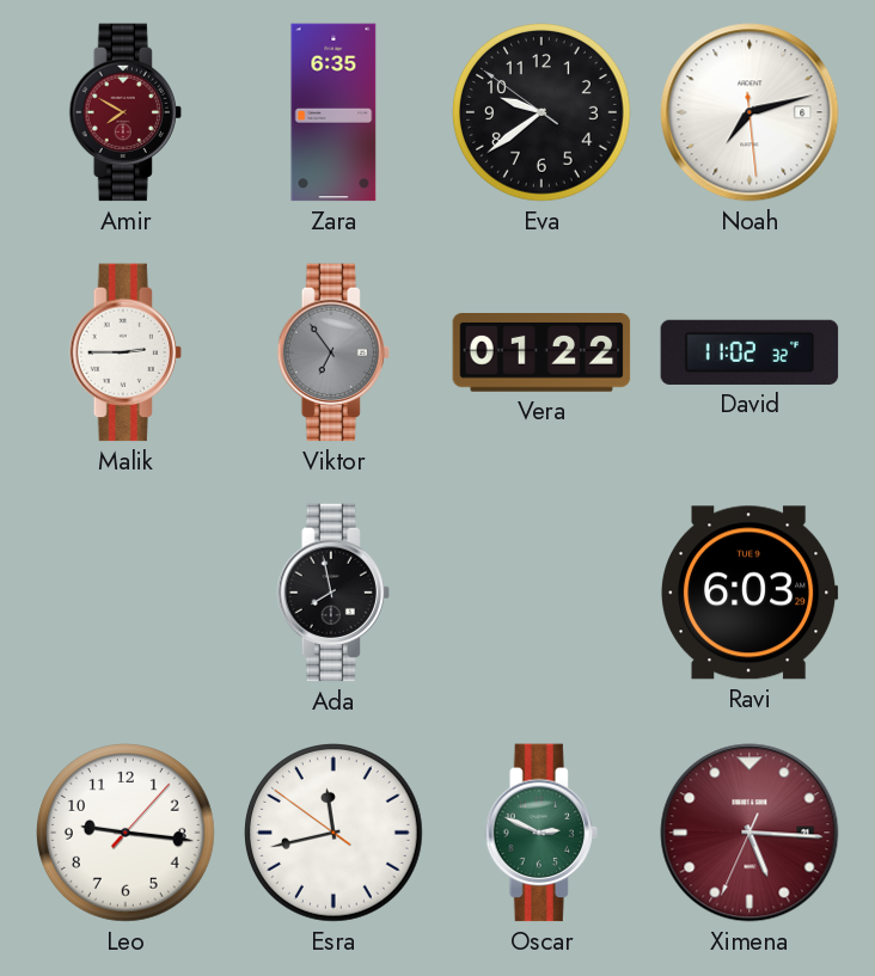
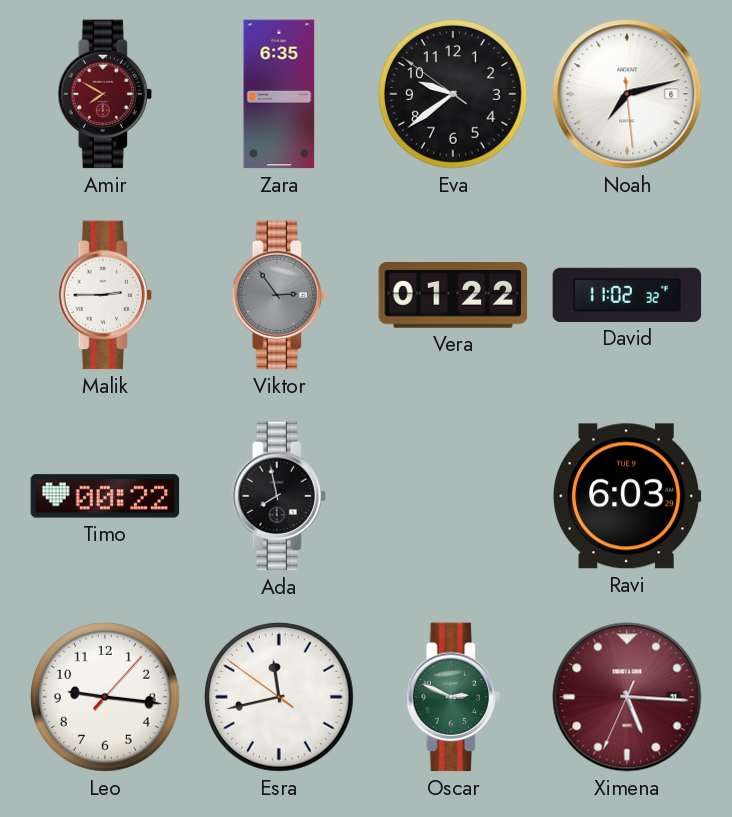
Viktor: 6:54 -> 2:54 (279, 295)
Timo: none -> 00:22 (105, 496)
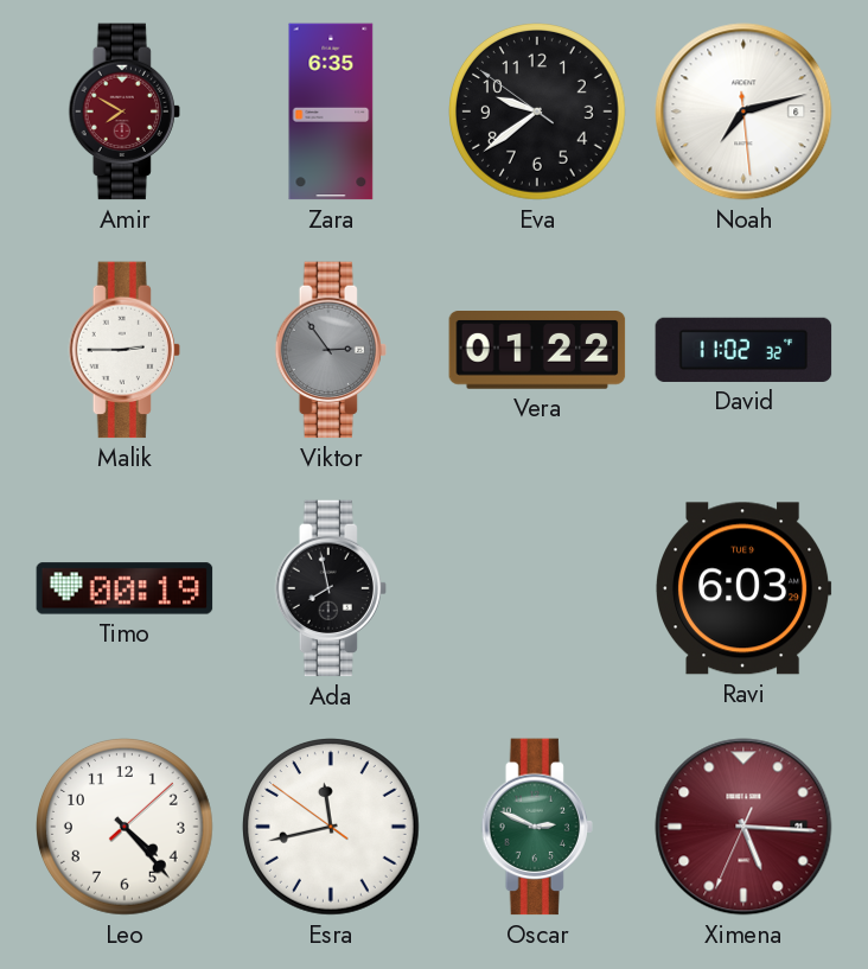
Timo: 00:22 -> 00:19 (125, 588)
Leo: 9:16 -> 4:23 (126, 828)
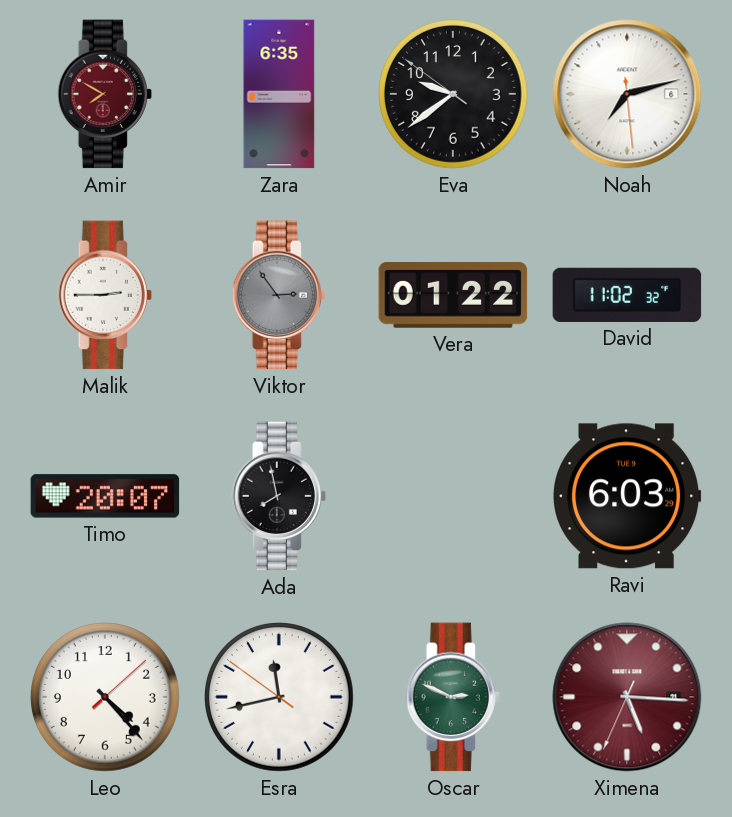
Timo: 00:19 -> 20:07 (105, 496)
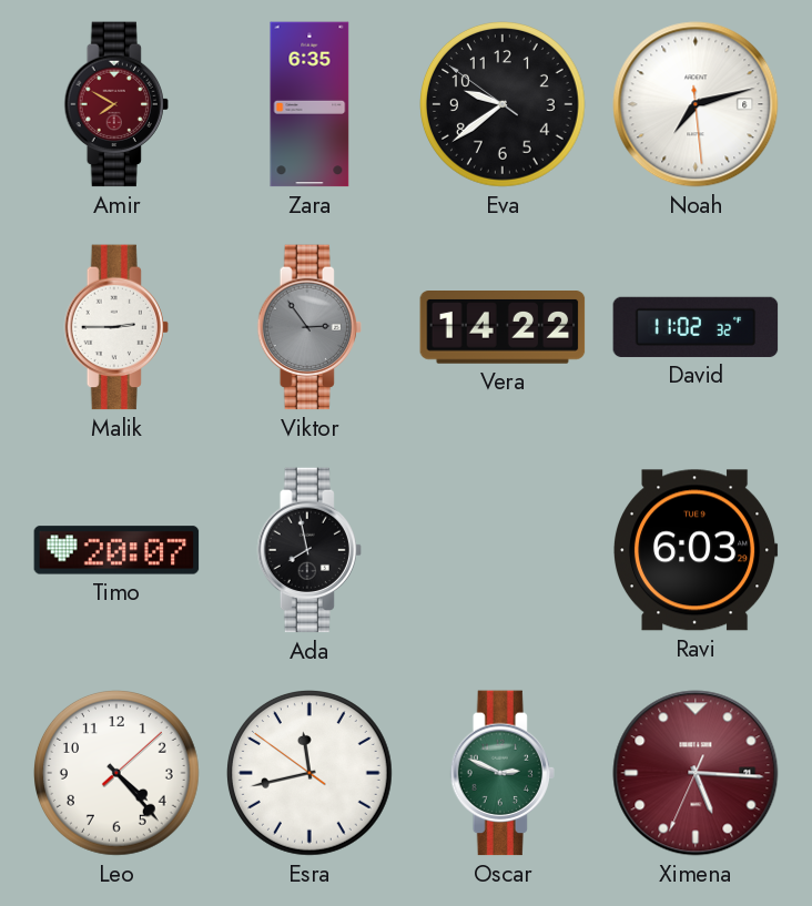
Vera: 01:22 -> 14:22 (503, 328)
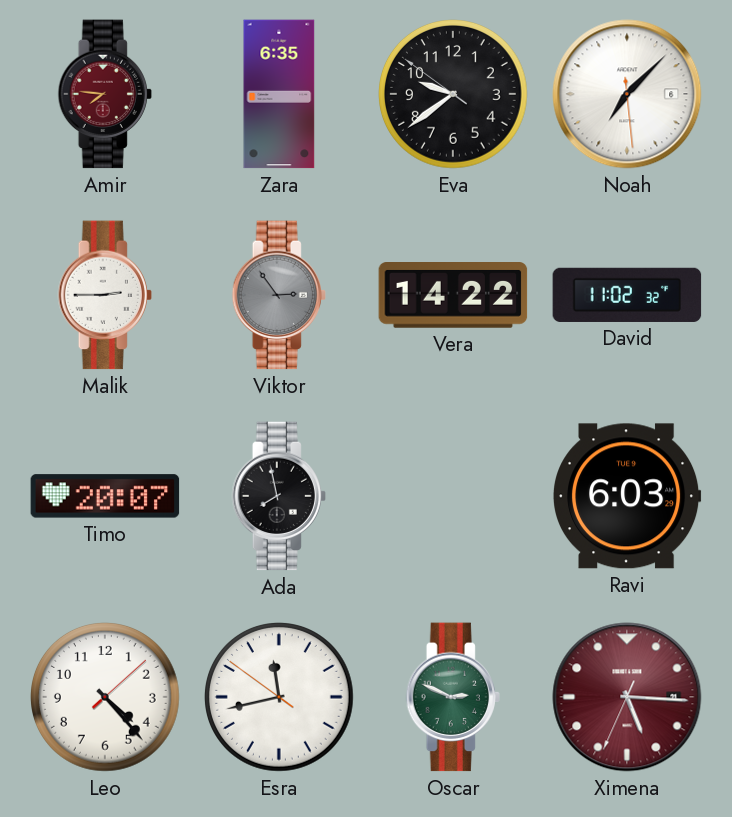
Amir: 7:50 -> 7:46 (105, 94)
Noah: 7:12 -> 7:07 (627, 94)
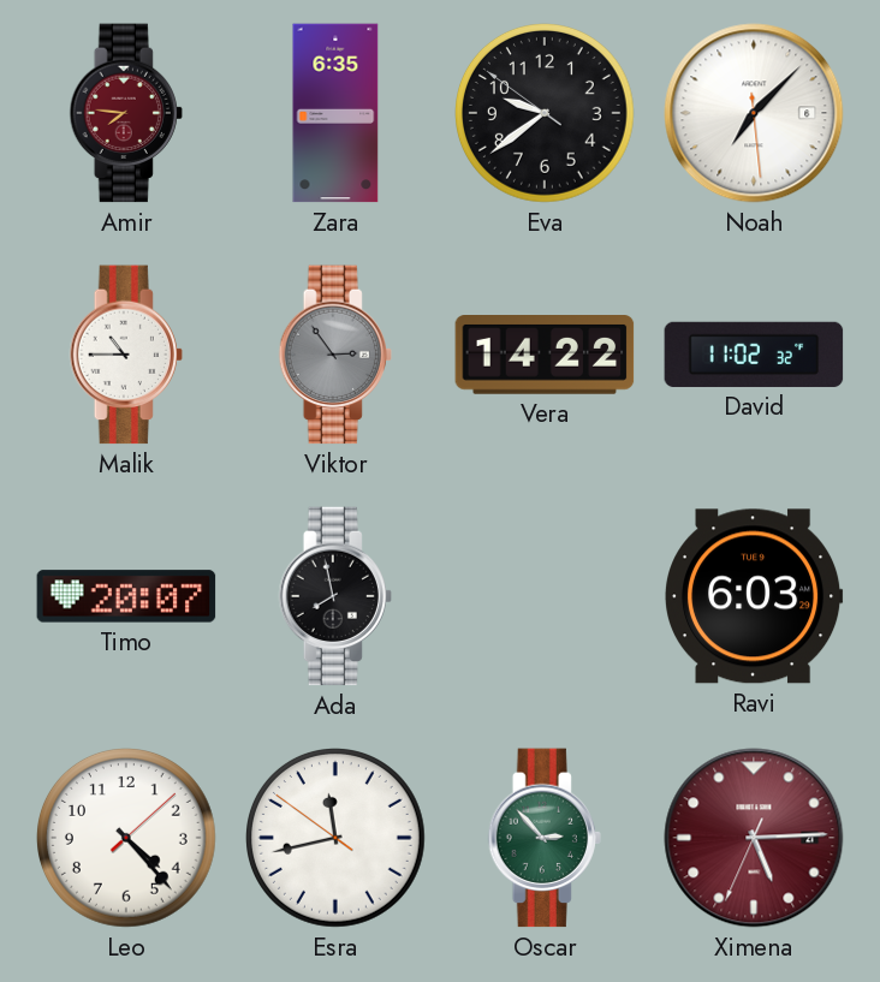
Malik: 2:45 -> 10:45 (126, 355)
Oscar: 2:49 -> 2:53 (545, 838)
Ximena: 5:15 -> 5:14 (754, 838)
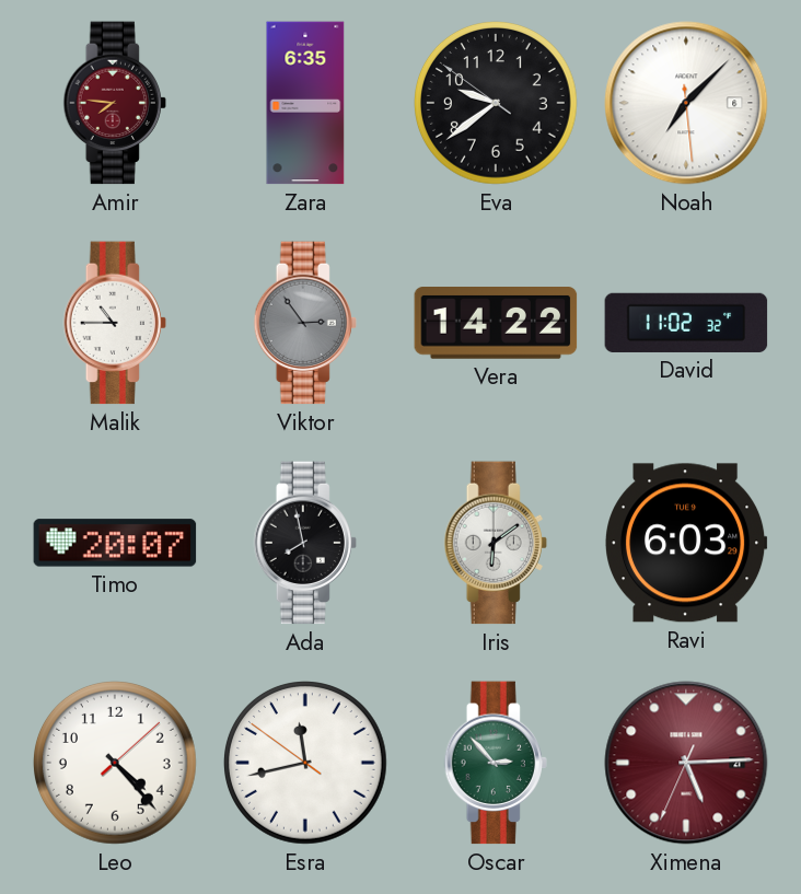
Iris: none -> 6:09 (496, 543)
